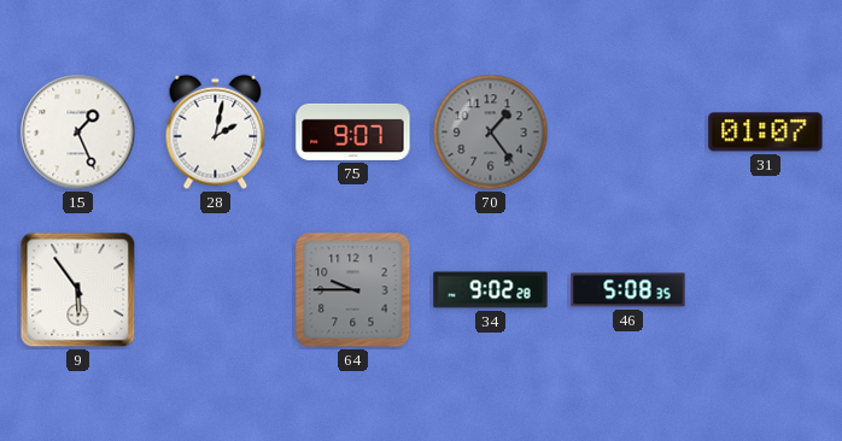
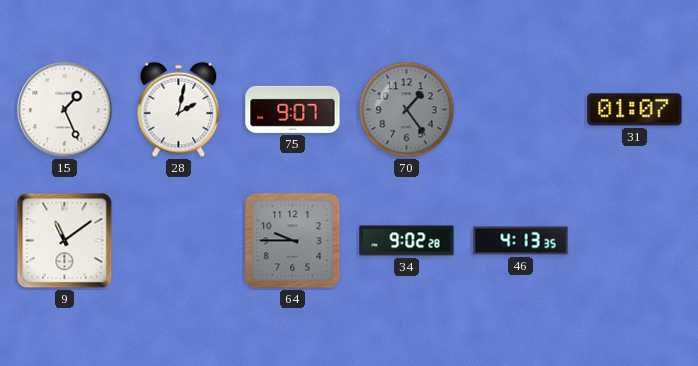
9: 5:54 -> 11:09 (65, 241)
46: 5:08 -> 4:13 (521, 241)
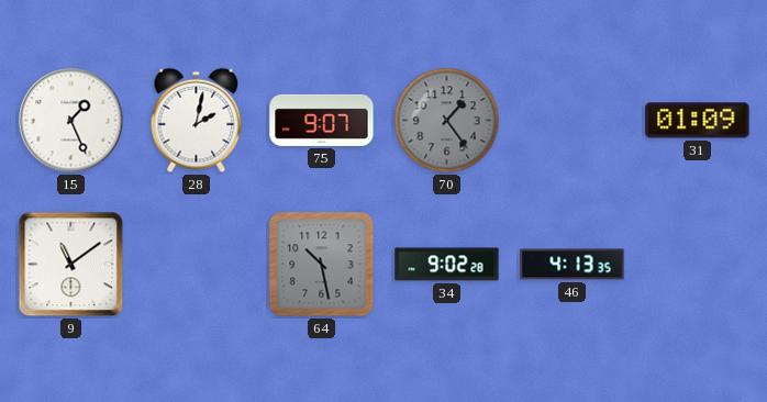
31: 01:07 -> 01:09 (698, 121)
64: 9:45 -> 10:28 (322, 265)
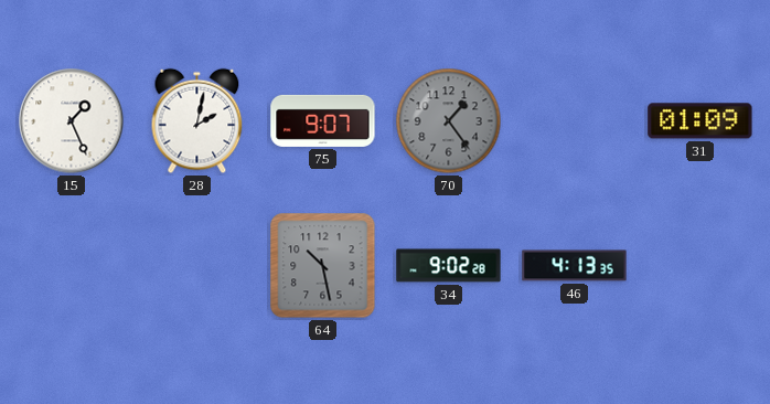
9: 11:09 -> none (71, 265)
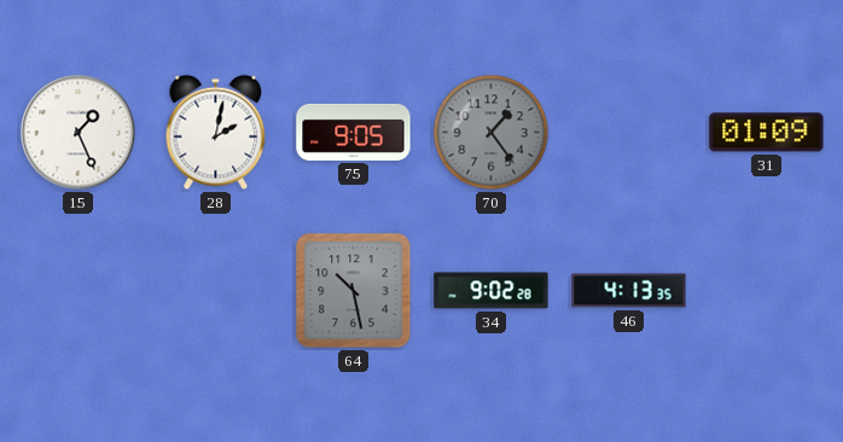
75: 9:07 -> 9:05 (354, 132)
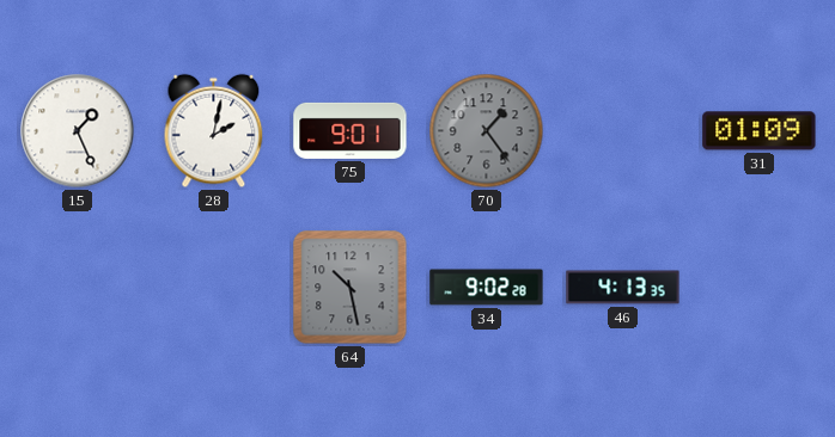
75: 9:05 -> 9:01 (351, 130)
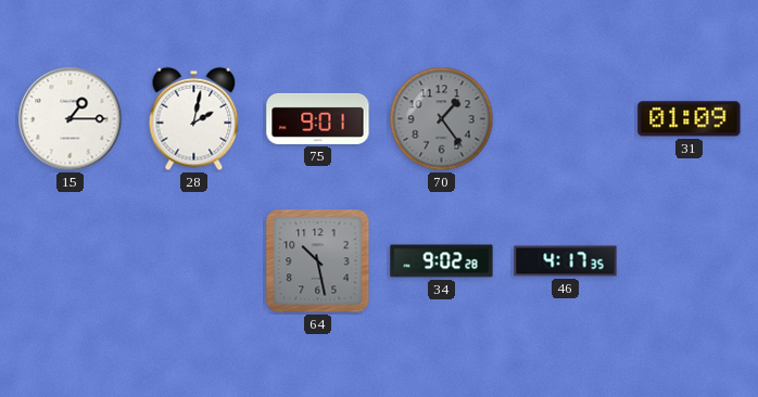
15: 1:26 -> 1:15 (71, 119)
46: 4:13 -> 4:17 (566, 261)
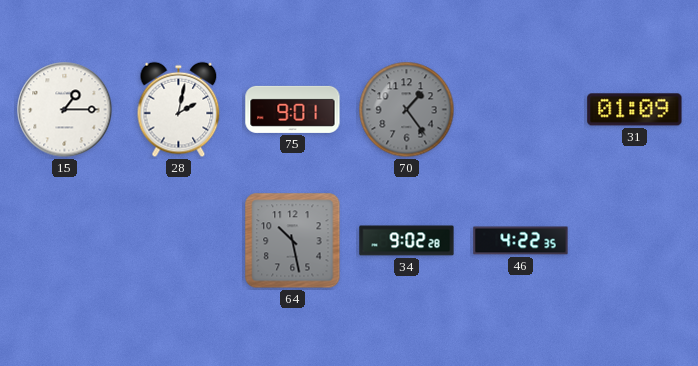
46: 4:17 -> 4:22 (521, 241)
